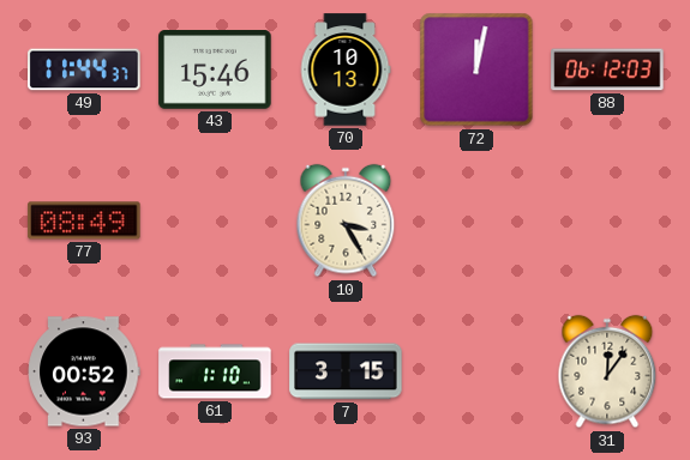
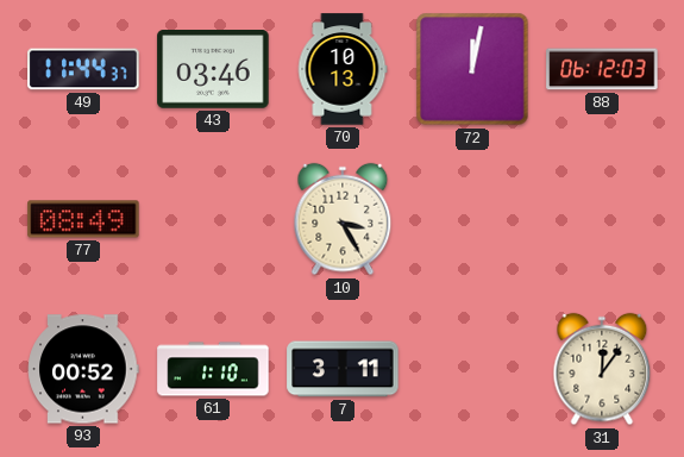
43: 15:46 -> 03:46 (213, 70)
7: 3:15 -> 3:11 (343, 369)
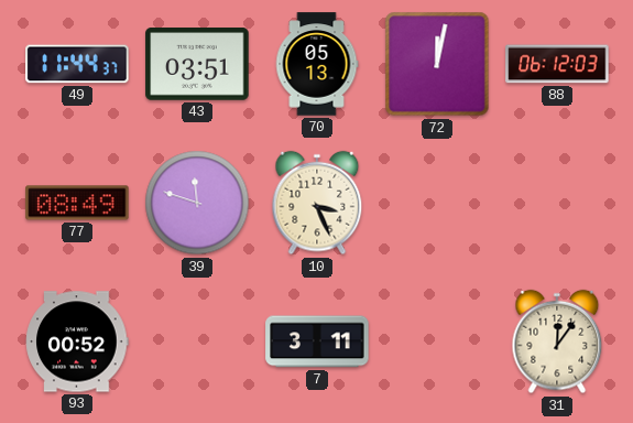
43: 03:46 -> 03:51 (197, 65)
70: 10:13 -> 05:13 (317, 64)
39: none -> 11:48 (197, 203)
10: 3:25 -> 3:26 (317, 203)
61: 1:10 -> none (213, 369)
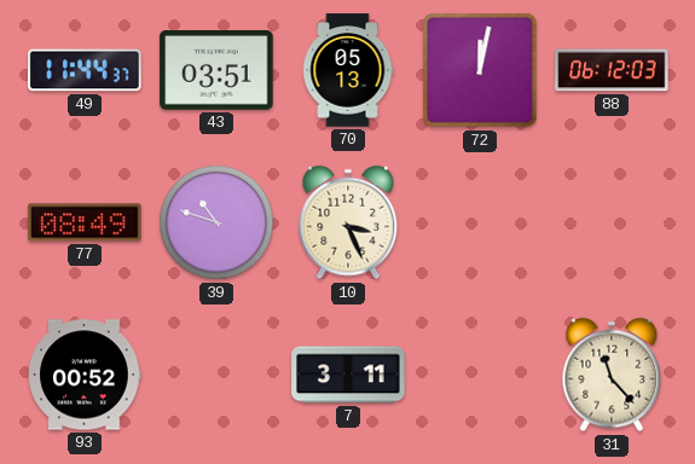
39: 11:48 -> 10:48 (216, 222)
31: 12:06 -> 11:23 (612, 375)
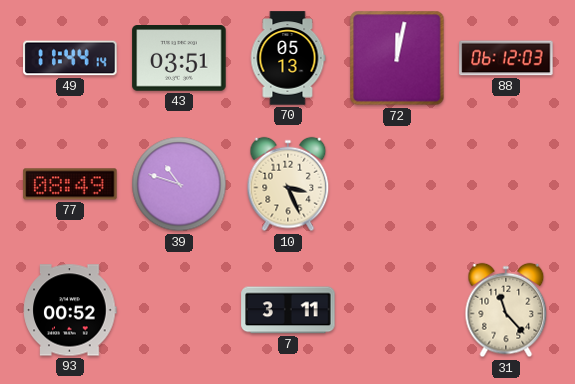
49: 11:44:37 -> 11:44:14 (70, 58)
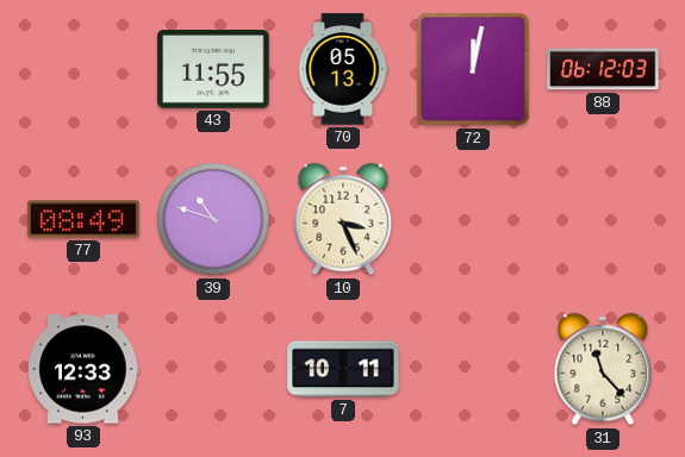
49: 11:44 -> none (70, 58)
43: 03:51 -> 11:55 (213, 70)
93: 00:52 -> 12:33 (83, 369)
7: 3:11 -> 10:11 (343, 369)
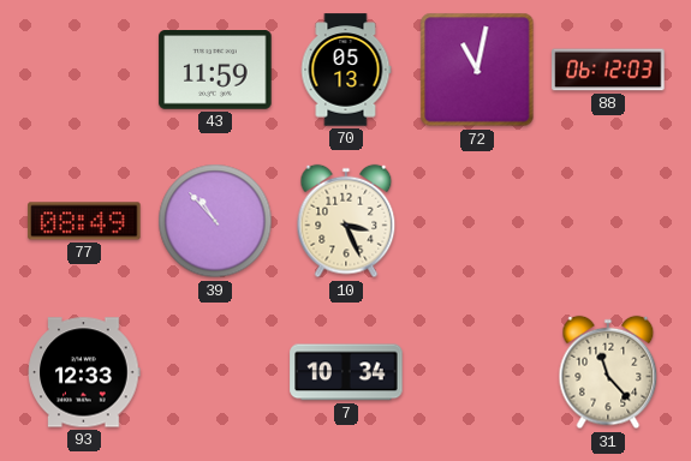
43: 11:55 -> 11:59 (215, 71)
72: 12:02 -> 11:02 (477, 70)
39: 10:48 -> 10:53 (215, 221)
7: 10:11 -> 10:34 (346, 372)
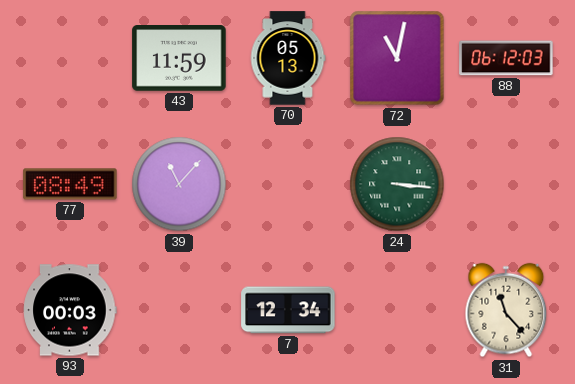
39: 10:53 -> 11:07 (179, 184)
10: 3:26 -> none (346, 221)
24: none -> 3:16 (397, 184)
93: 12:33 -> 00:03 (70, 310)
7: 10:34 -> 12:34 (288, 310)
